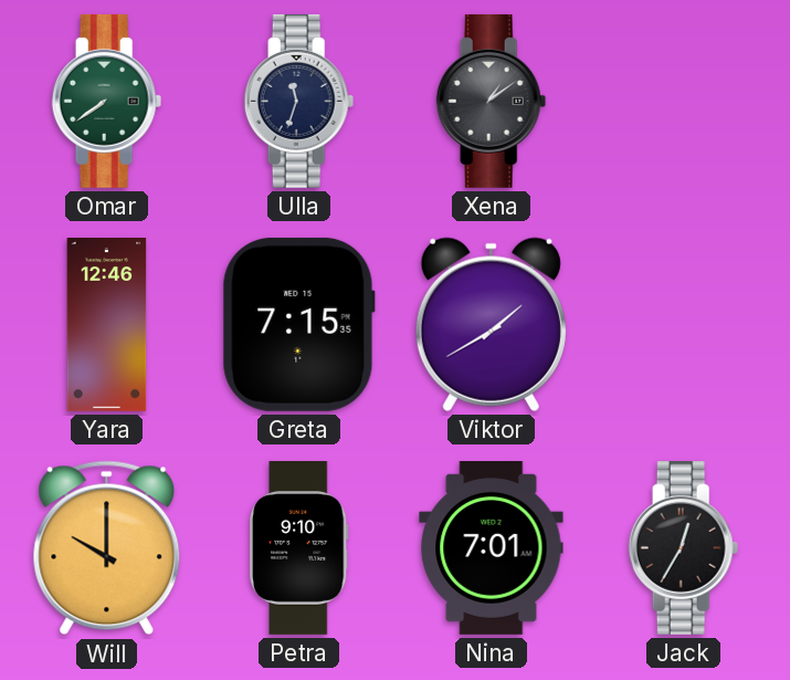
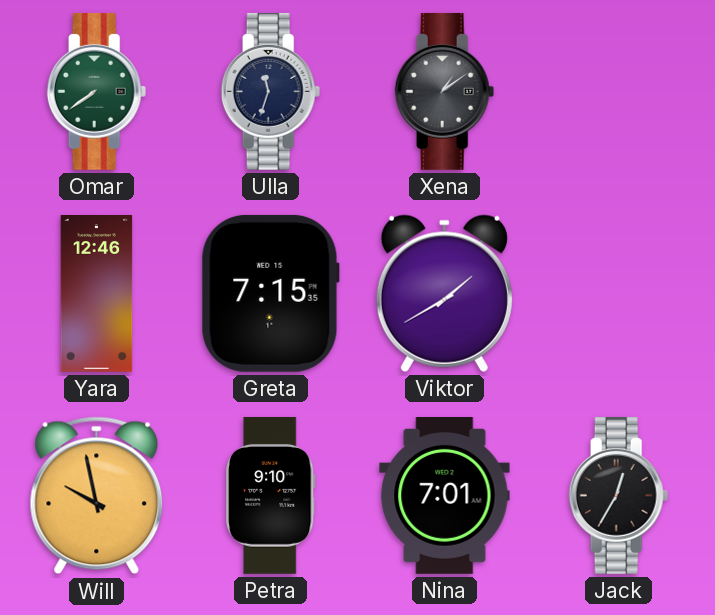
Will: 10:00 -> 9:58 (97, 496)
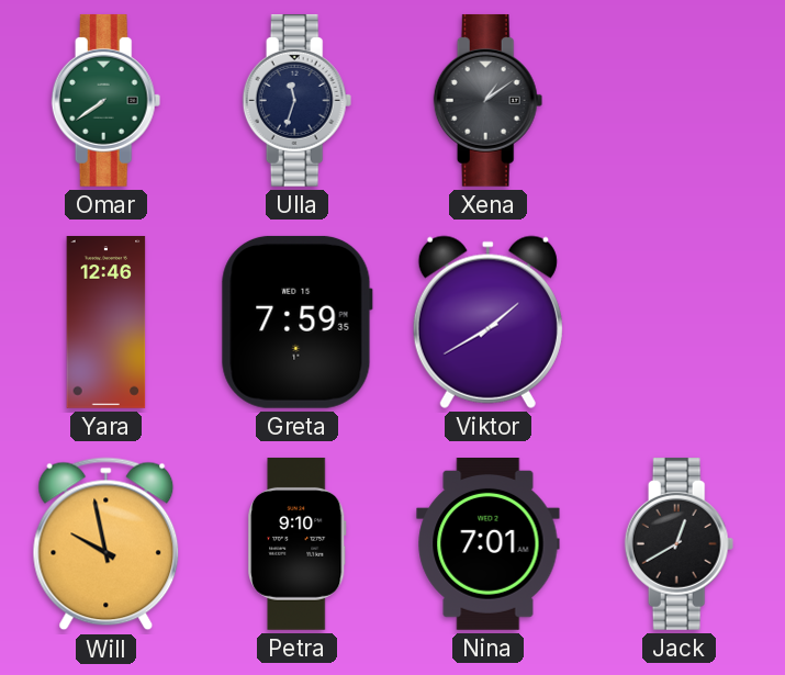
Greta: 7:15 -> 7:59 (296, 322)
Jack: 12:35 -> 12:40 (680, 543)
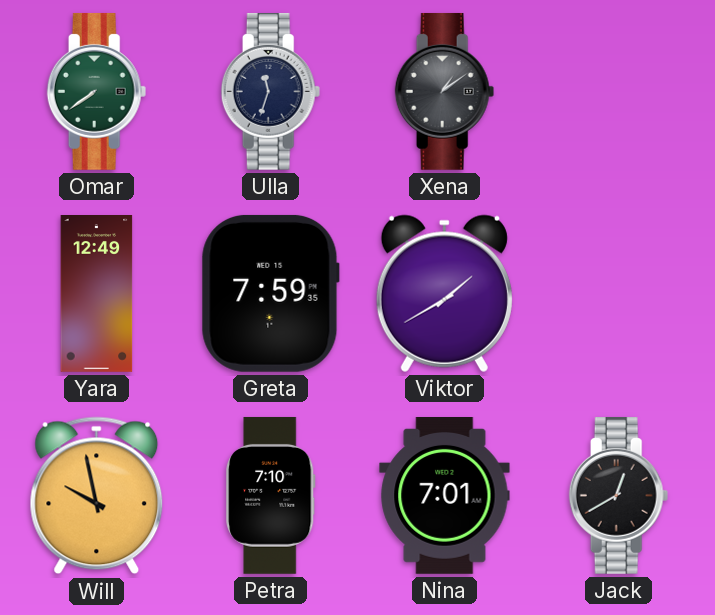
Yara: 12:46 -> 12:49 (97, 294)
Petra: 9:10 -> 7:10 (271, 495)
